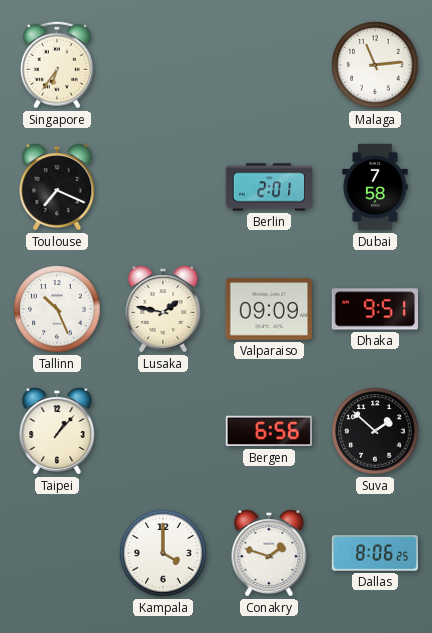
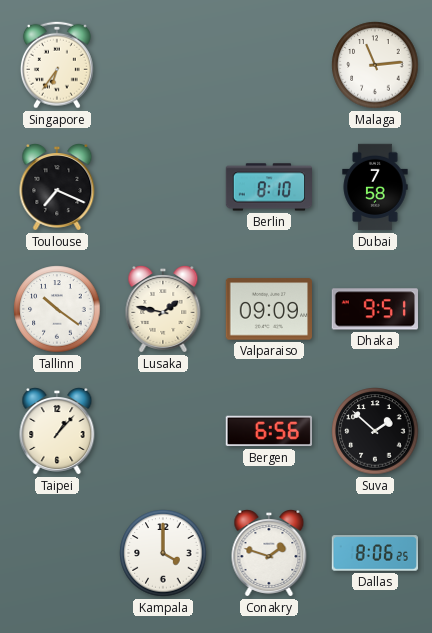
Berlin: 2:01 -> 8:10 (269, 187)
Tallinn: 10:26 -> 10:21 (57, 309)
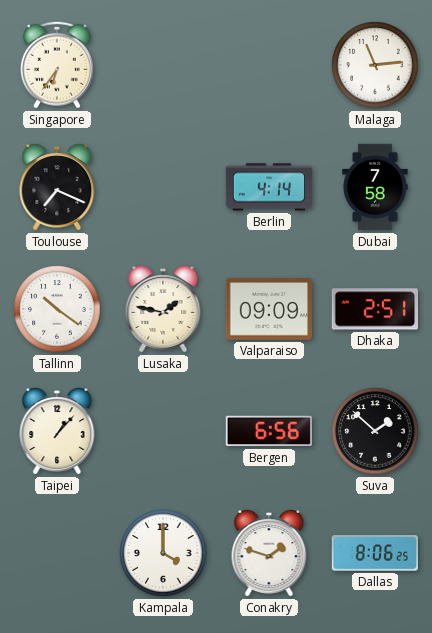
Berlin: 8:10 -> 4:14 (269, 187)
Dhaka: 9:51 -> 2:51 (374, 309)
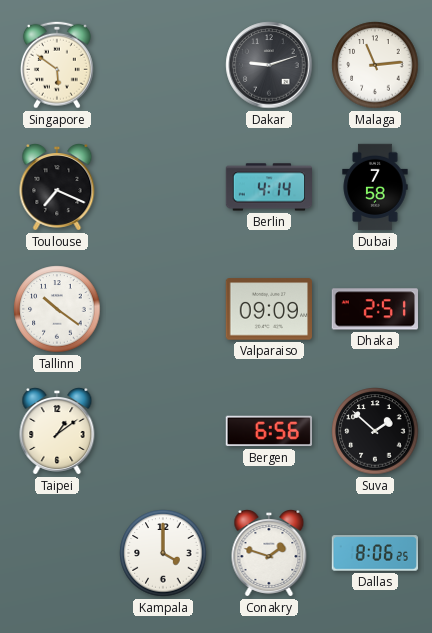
Singapore: 6:36 -> 5:51 (57, 65)
Dakar: none -> 9:12 (269, 65)
Lusaka: 1:47 -> none (163, 310)
Taipei: 1:07 -> 1:09 (57, 432)
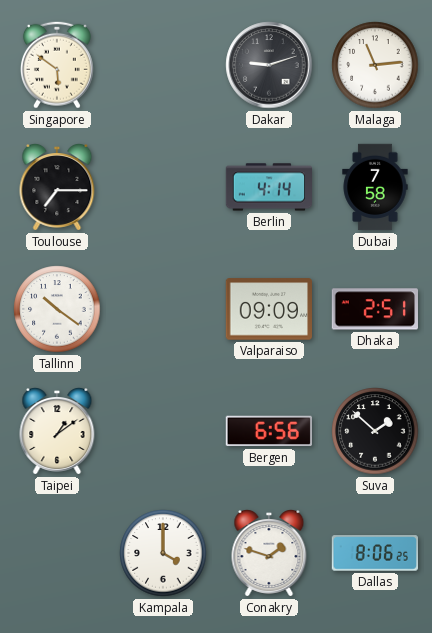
Toulouse: 7:19 -> 7:15 (57, 188)
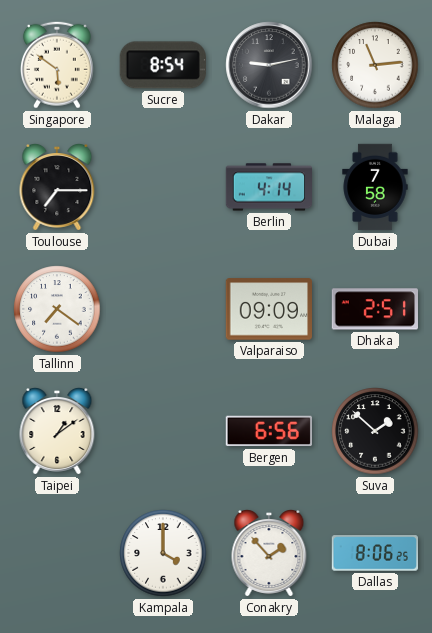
Sucre: none -> 8:54 (163, 65)
Dakar: 9:12 -> 9:13 (269, 65)
Tallinn: 10:21 -> 7:21 (57, 309)
Conakry: 1:48 -> 1:53 (269, 554)
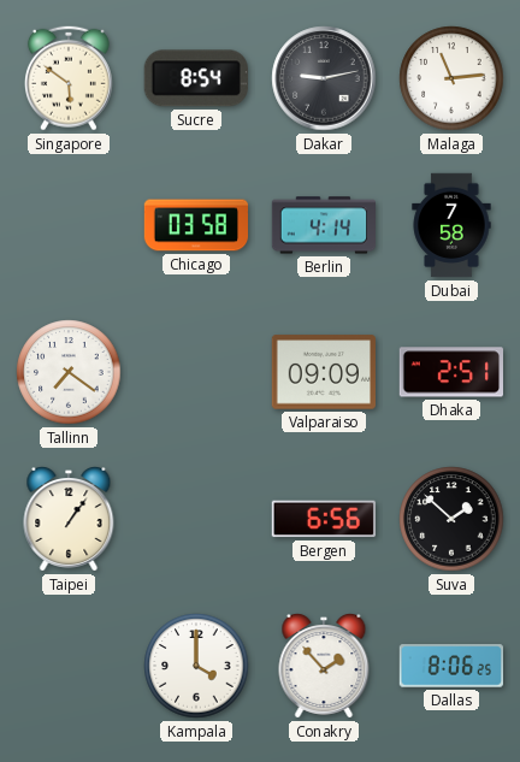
Toulouse: 7:15 -> none (57, 188)
Chicago: none -> 03:58 (196, 225)
Taipei: 1:09 -> 1:06 (69, 520)
